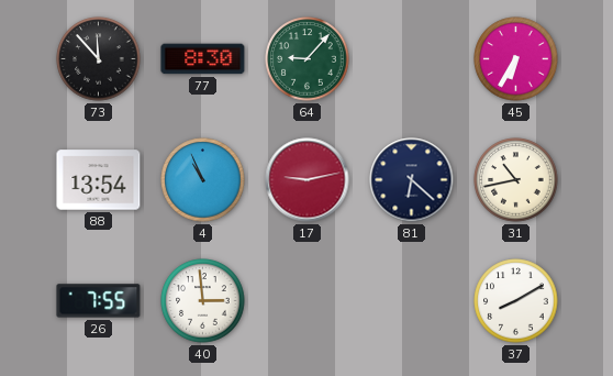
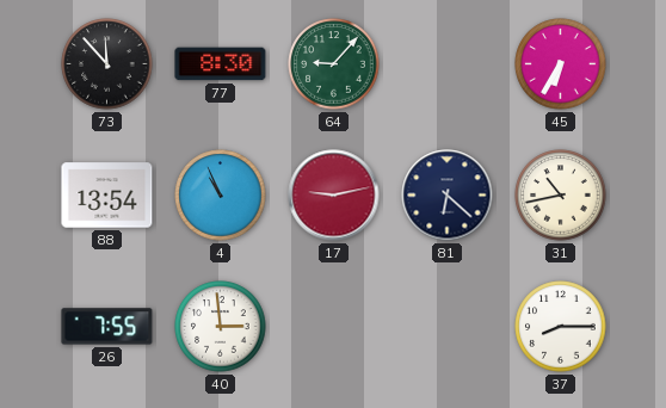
37: 8:10 -> 8:15 (561, 327)
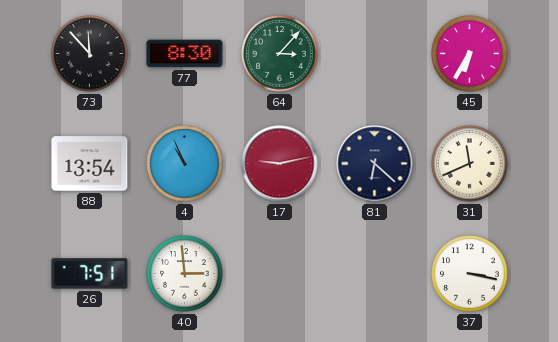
64: 9:07 -> 3:07 (280, 54)
31: 10:43 -> 11:41 (470, 164)
26: 7:55 -> 7:51 (90, 274)
37: 8:15 -> 3:17 (470, 274)
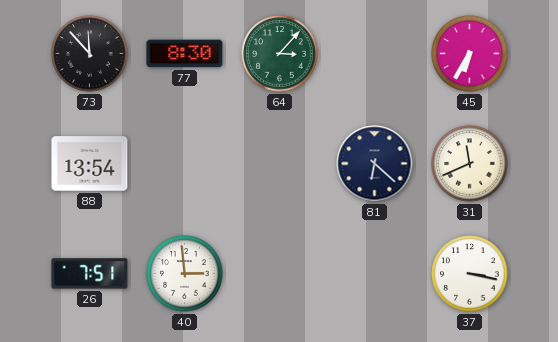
4: 10:56 -> none (185, 164)
17: 9:13 -> none (280, 164)
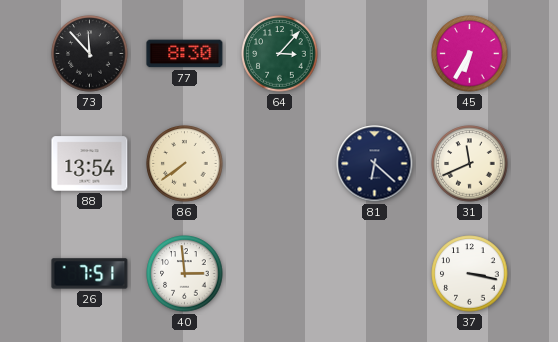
86: none -> 7:39 (185, 164)
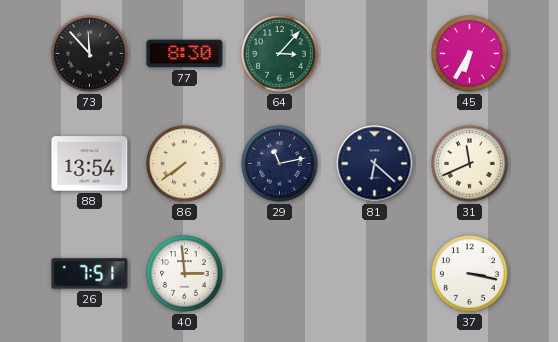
29: none -> 11:13 (280, 164)
